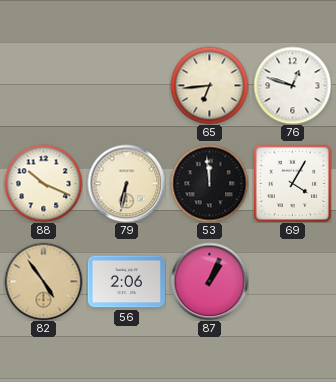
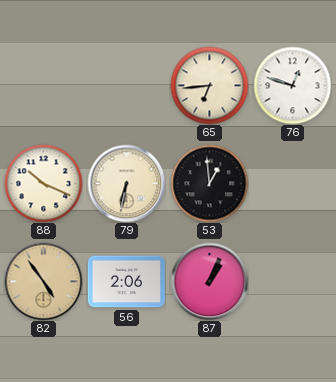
53: 11:59 -> 12:59 (209, 183)
69: 4:05 -> none (292, 183)
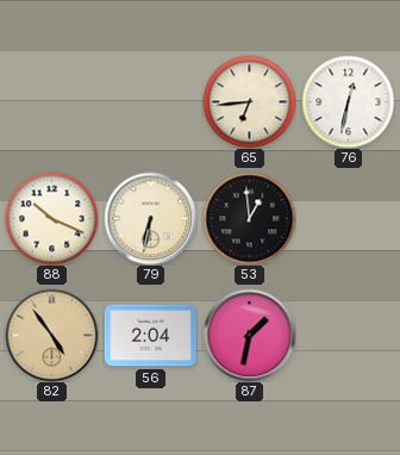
76: 12:48 -> 12:32 (348, 101)
56: 2:06 -> 2:04 (150, 336)
87: 1:04 -> 1:32 (249, 335)
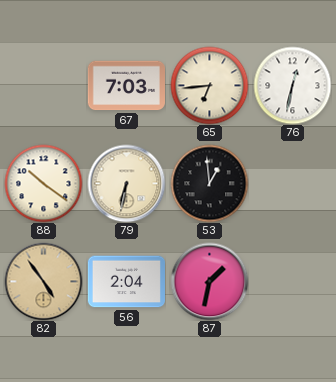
67: none -> 7:03 (126, 86)
88: 10:19 -> 10:21 (43, 183)
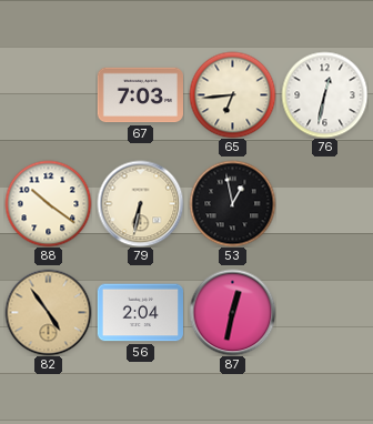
53: 12:59 -> 12:58 (232, 203)
87: 1:32 -> 12:32 (232, 312)
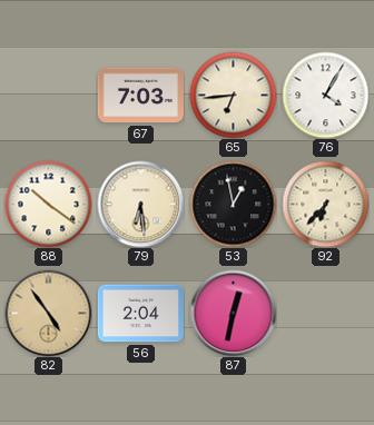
76: 12:32 -> 4:05 (325, 95)
79: 6:32 -> 6:29 (140, 204)
92: none -> 6:37 (325, 204)
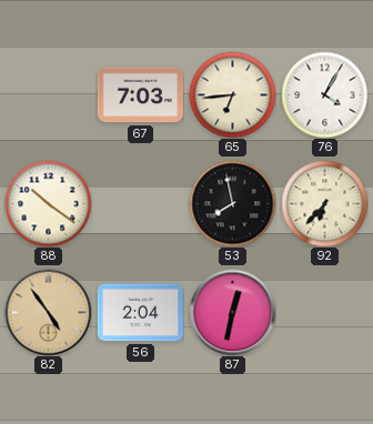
79: 6:29 -> none (140, 204)
53: 12:58 -> 7:58 (232, 203)
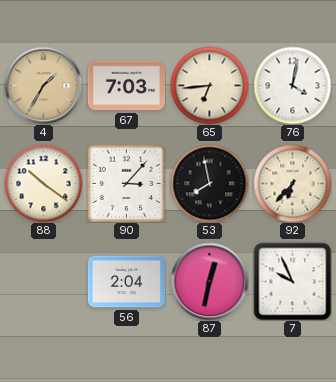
4: none -> 1:35 (43, 85)
76: 4:05 -> 4:02 (292, 85)
90: none -> 3:07 (126, 183)
82: 4:54 -> none (48, 312)
7: none -> 9:56 (292, 281)
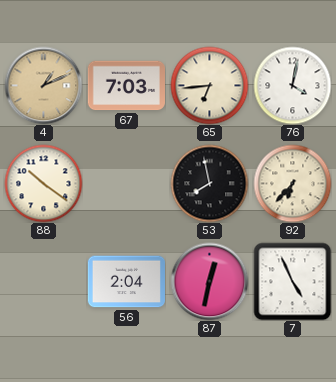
4: 1:35 -> 1:11 (43, 85)
90: 3:07 -> none (126, 183)
7: 9:56 -> 4:56 (292, 281)
